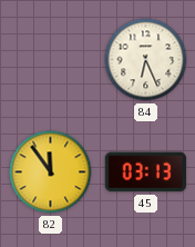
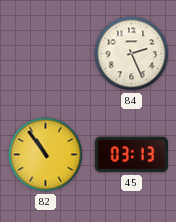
84: 6:26 -> 2:26 (132, 54)
82: 11:54 -> 10:54 (46, 155)
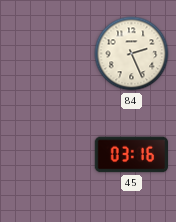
82: 10:54 -> none (46, 155)
45: 03:13 -> 03:16 (132, 155)
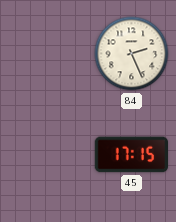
45: 03:16 -> 17:15 (132, 155)
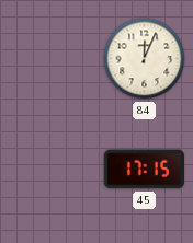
84: 2:26 -> 12:04 (145, 59)
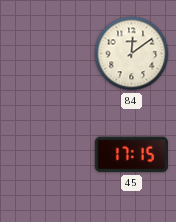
84: 12:04 -> 12:09 (132, 54)
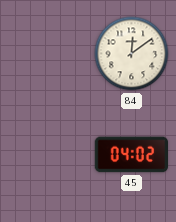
45: 17:15 -> 04:02 (132, 155)
